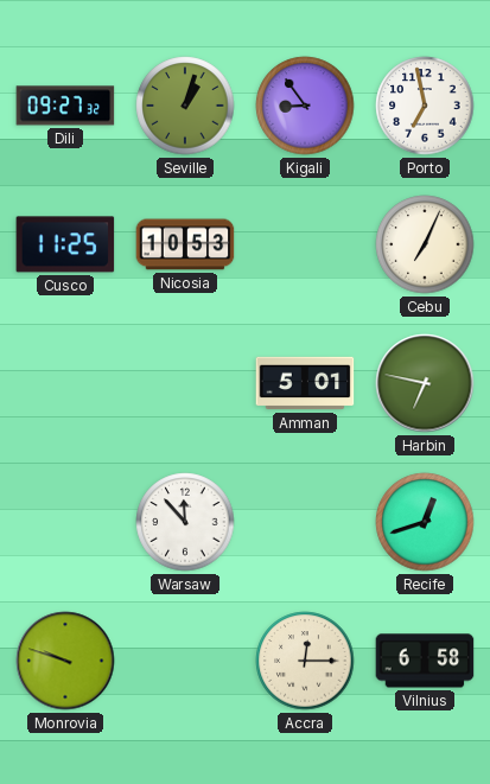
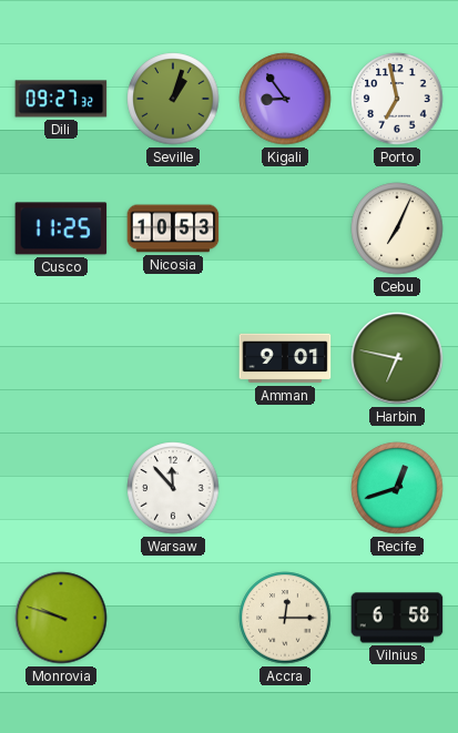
Amman: 5:01 -> 9:01 (285, 358)
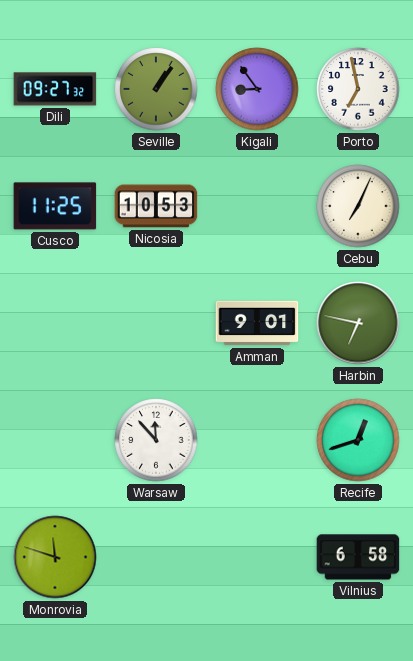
Seville: 1:03 -> 1:06 (156, 89)
Monrovia: 9:48 -> 11:48 (55, 557)
Accra: 12:15 -> none (285, 618)
